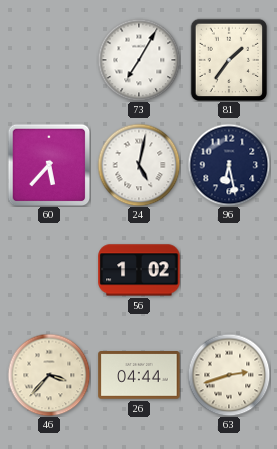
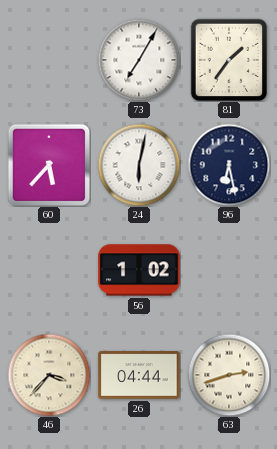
24: 5:02 -> 6:02 (139, 165)
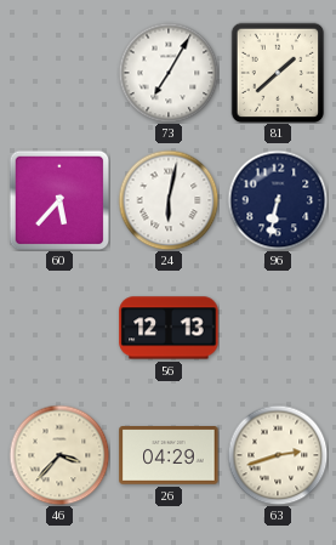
81: 1:36 -> 1:38 (278, 73)
96: 6:28 -> 6:32 (278, 200)
56: 1:02 -> 12:13 (169, 328)
26: 04:44 -> 04:29 (169, 455)
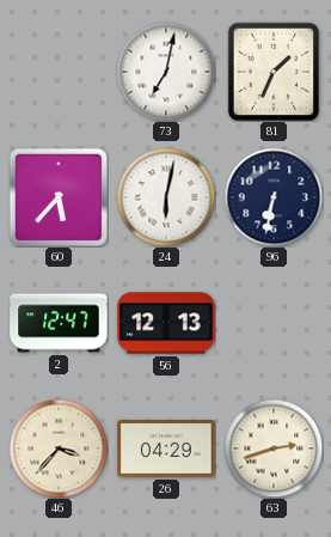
73: 7:05 -> 7:02 (166, 72)
81: 1:38 -> 1:34 (274, 72)
2: none -> 12:47 (59, 323)
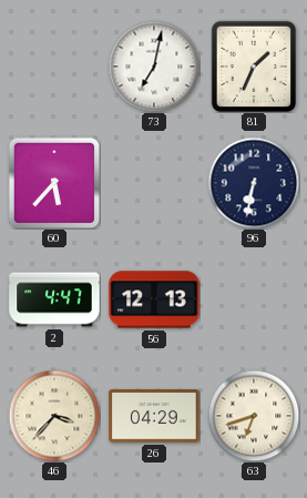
24: 6:02 -> none (166, 197)
2: 12:47 -> 4:47 (54, 299)
63: 2:42 -> 6:42 (254, 416)
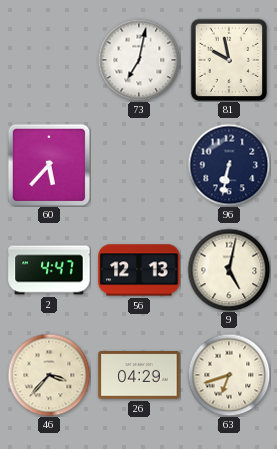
81: 1:34 -> 9:58 (229, 60)
9: none -> 5:02 (229, 270)
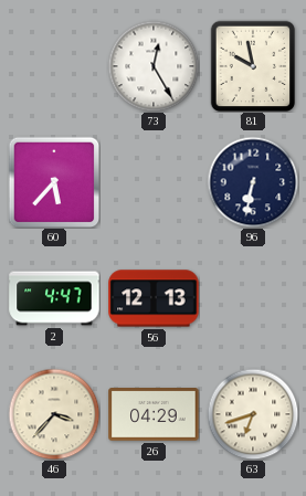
73: 7:02 -> 12:25 (154, 66)
9: 5:02 -> none (229, 270)
